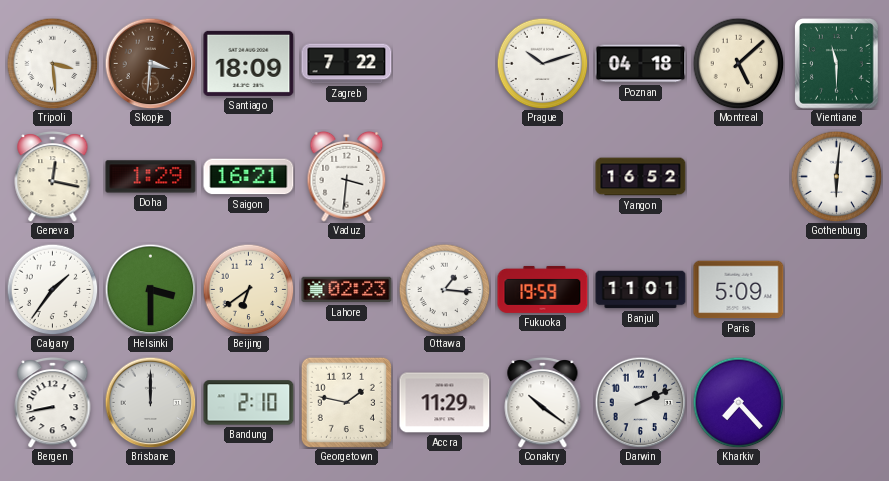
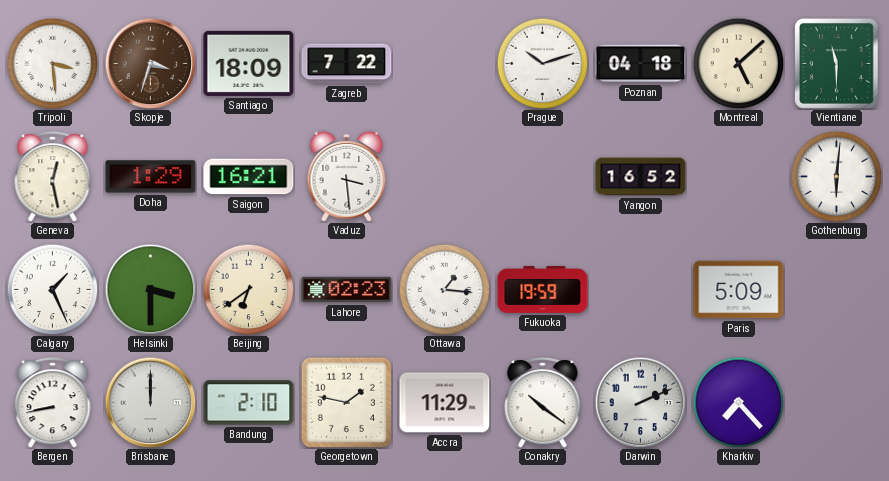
Skopje: 3:31 -> 3:33 (150, 63)
Geneva: 12:17 -> 12:28 (53, 177)
Vaduz: 3:31 -> 3:29 (347, 176)
Calgary: 1:36 -> 1:26 (52, 289)
Banjul: 11:01 -> none (641, 290)
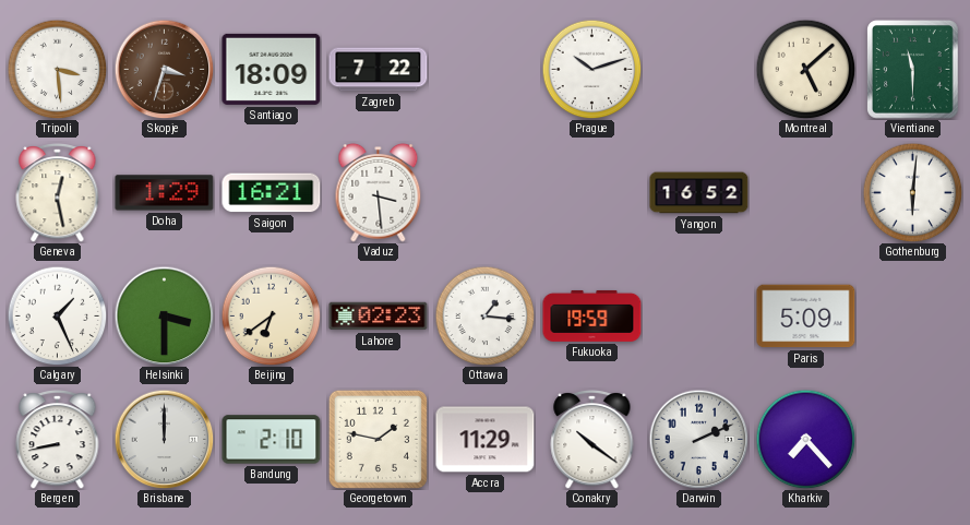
Poznan: 04:18 -> none (641, 64)
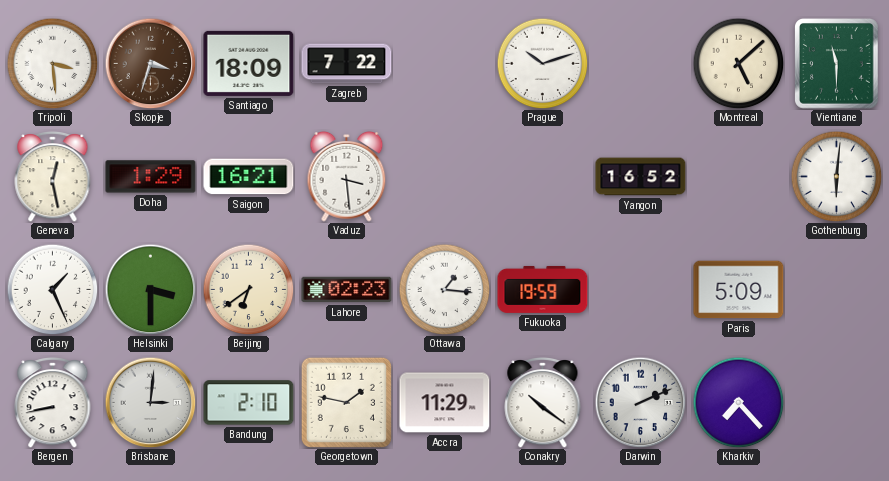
Brisbane: 12:00 -> 3:01 (150, 402)
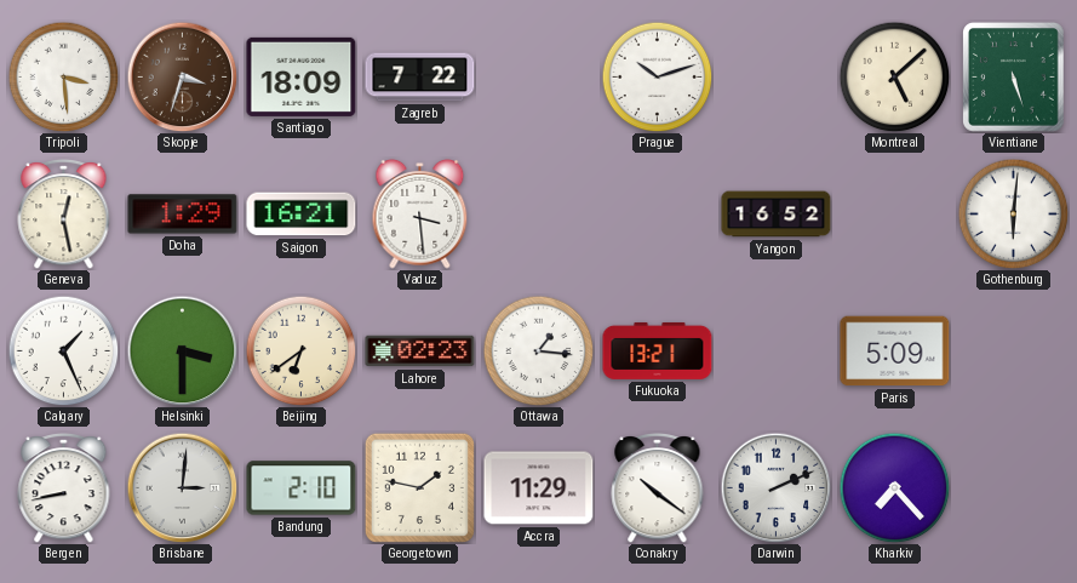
Vientiane: 11:30 -> 5:27 (1014, 78)
Fukuoka: 19:59 -> 13:21 (658, 350)
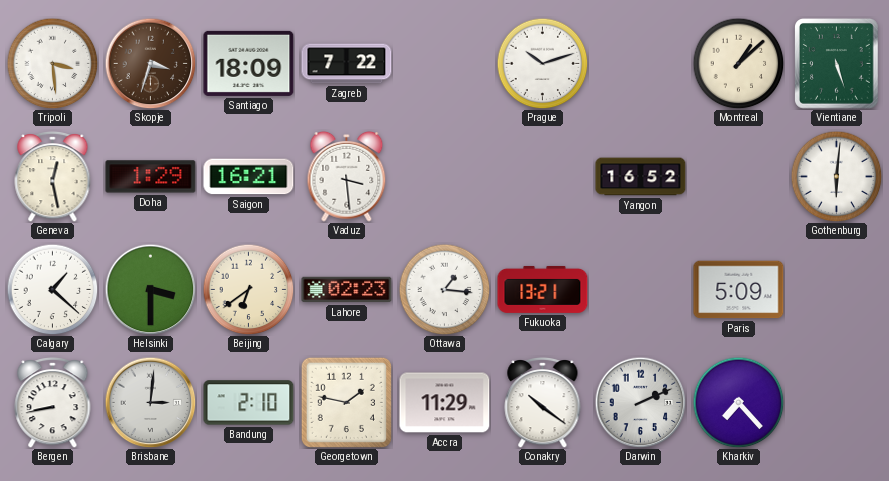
Montreal: 5:08 -> 1:08 (738, 63)
Calgary: 1:26 -> 1:22 (52, 289)
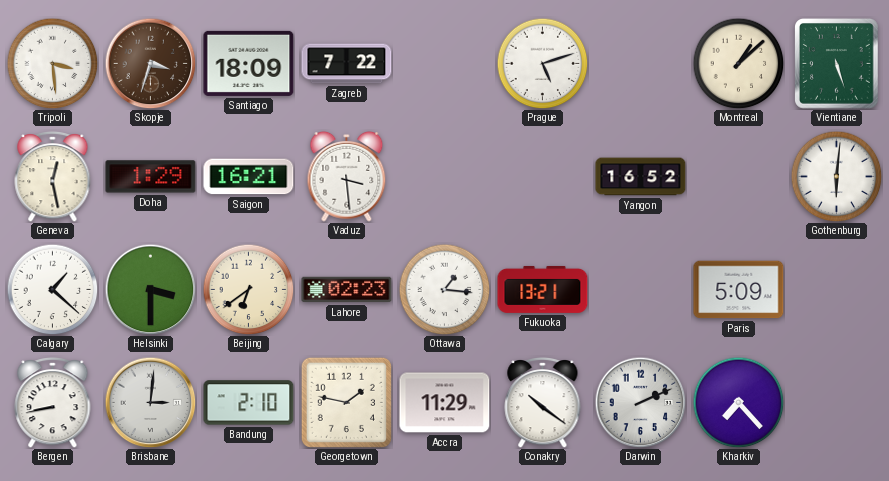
Prague: 10:12 -> 5:12 (542, 63)
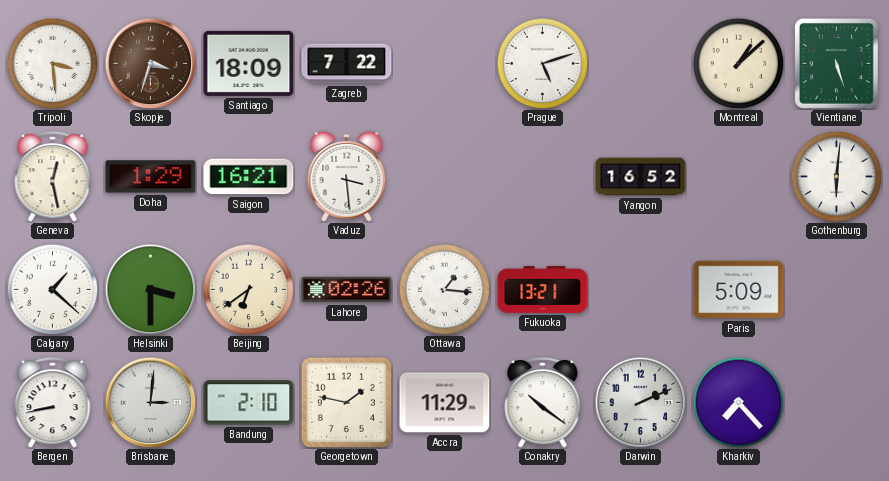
Lahore: 02:23 -> 02:26 (347, 290)
